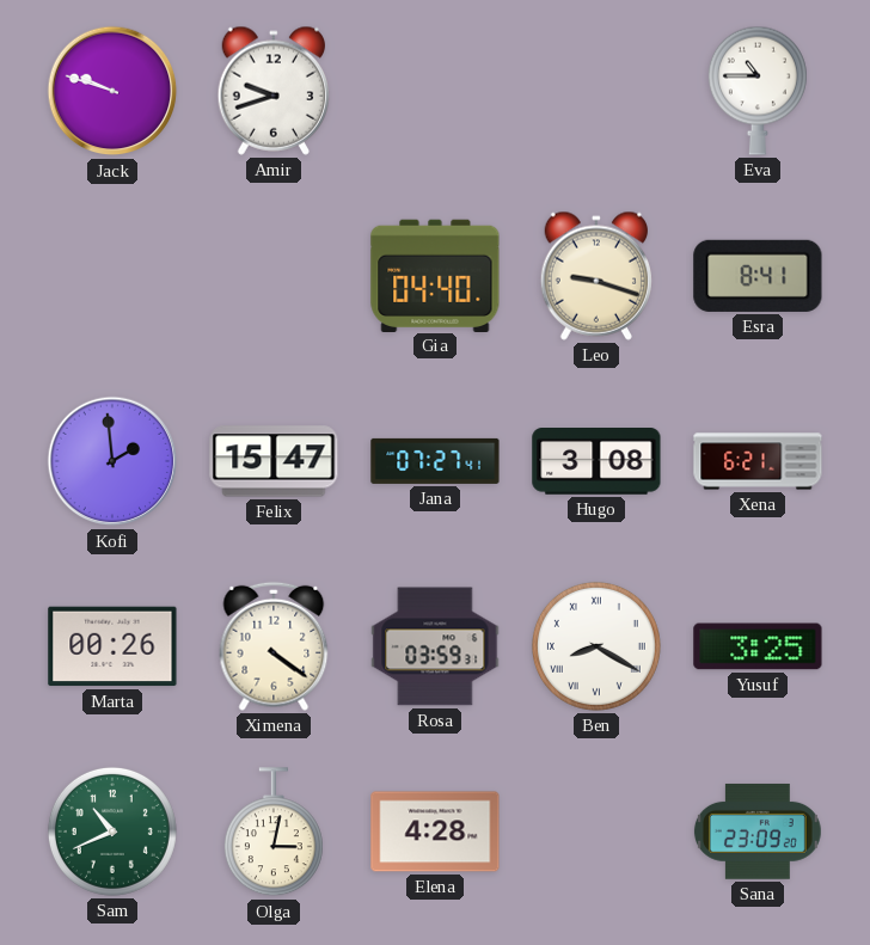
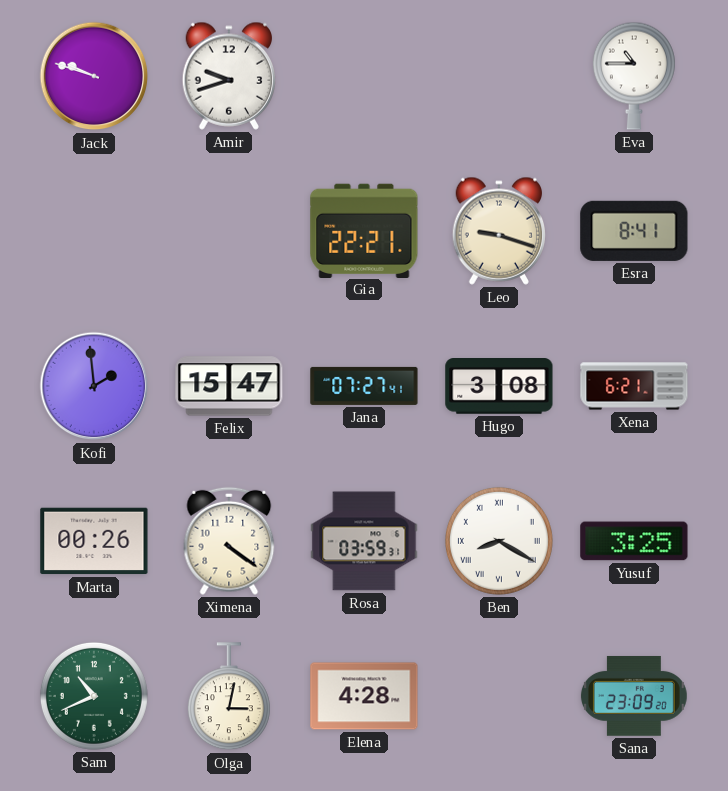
Gia: 04:40 -> 22:21 (364, 230)
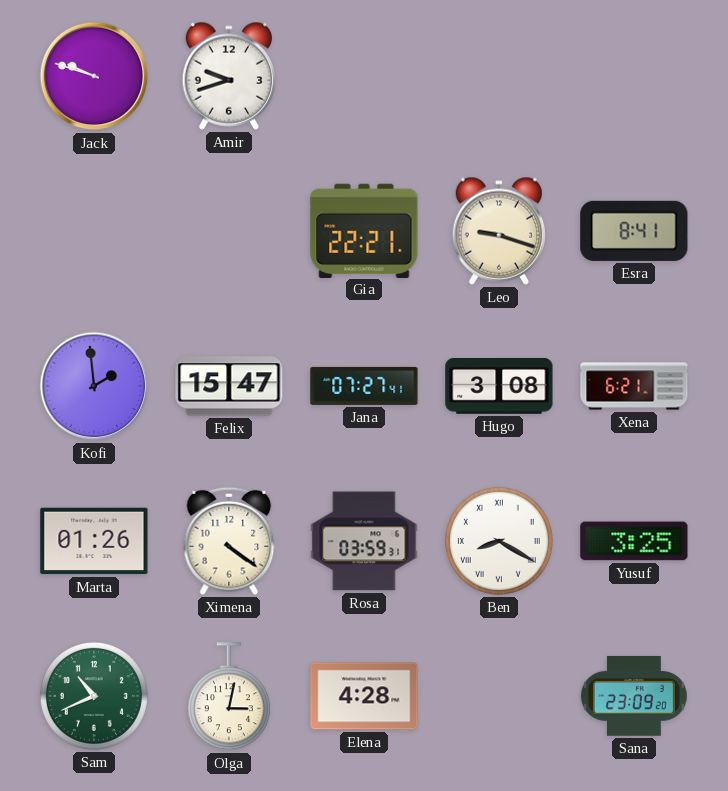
Eva: 10:45 -> none (634, 76)
Marta: 00:26 -> 01:26 (94, 541)
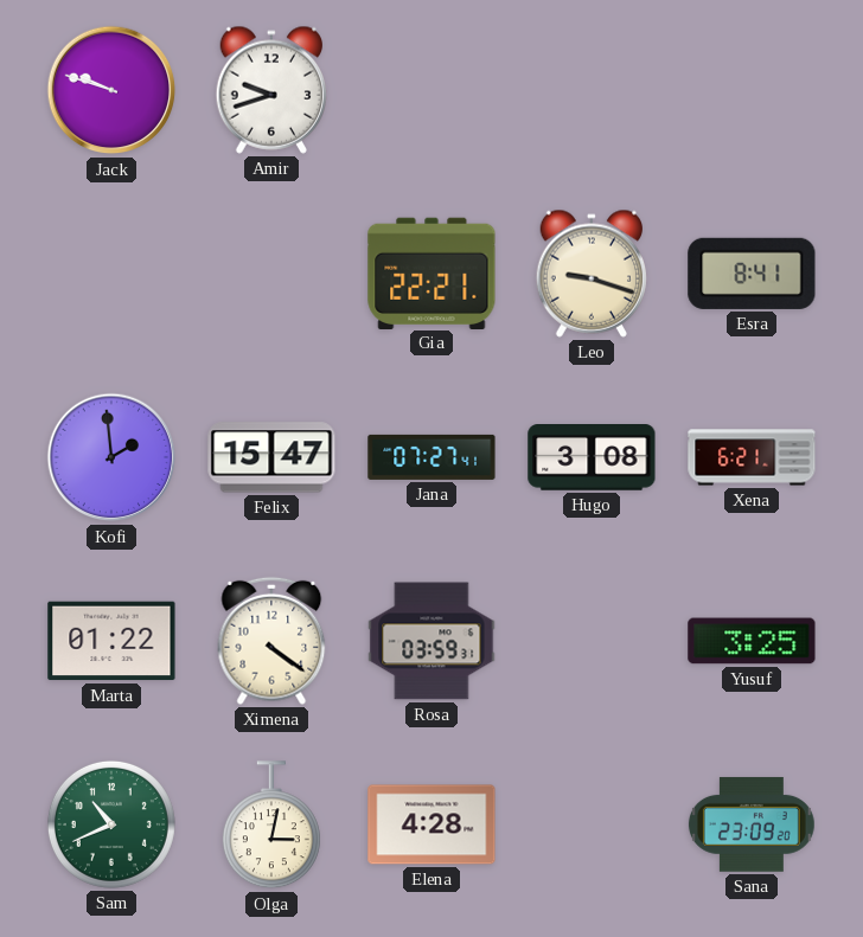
Marta: 01:26 -> 01:22 (111, 641)
Ben: 8:20 -> none (499, 541)
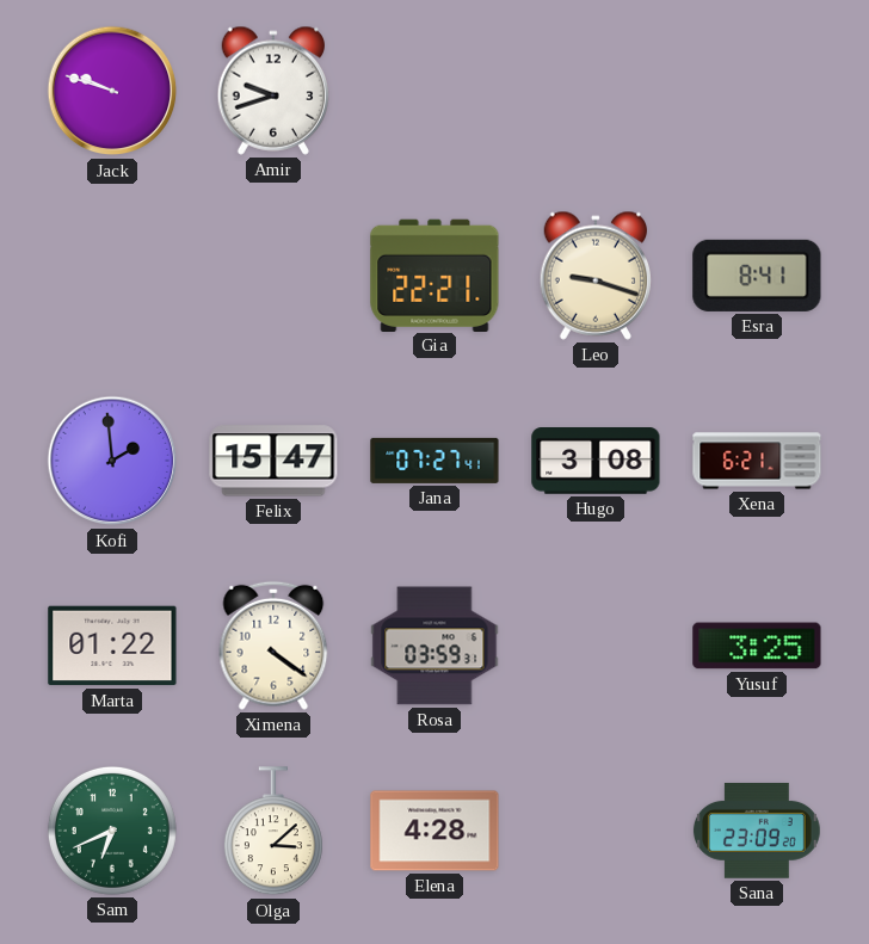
Sam: 10:41 -> 6:41 (112, 831)
Olga: 3:02 -> 3:08 (273, 832)
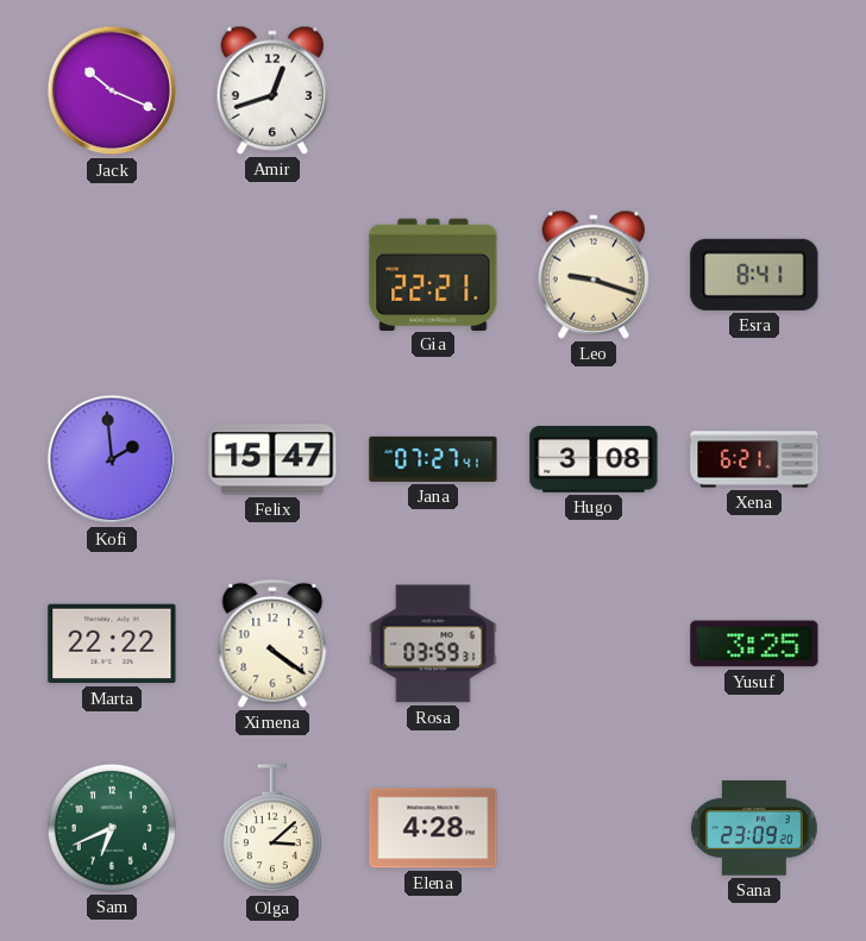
Jack: 9:48 -> 10:19 (112, 90)
Amir: 9:42 -> 12:42 (271, 90)
Marta: 01:22 -> 22:22 (112, 644)
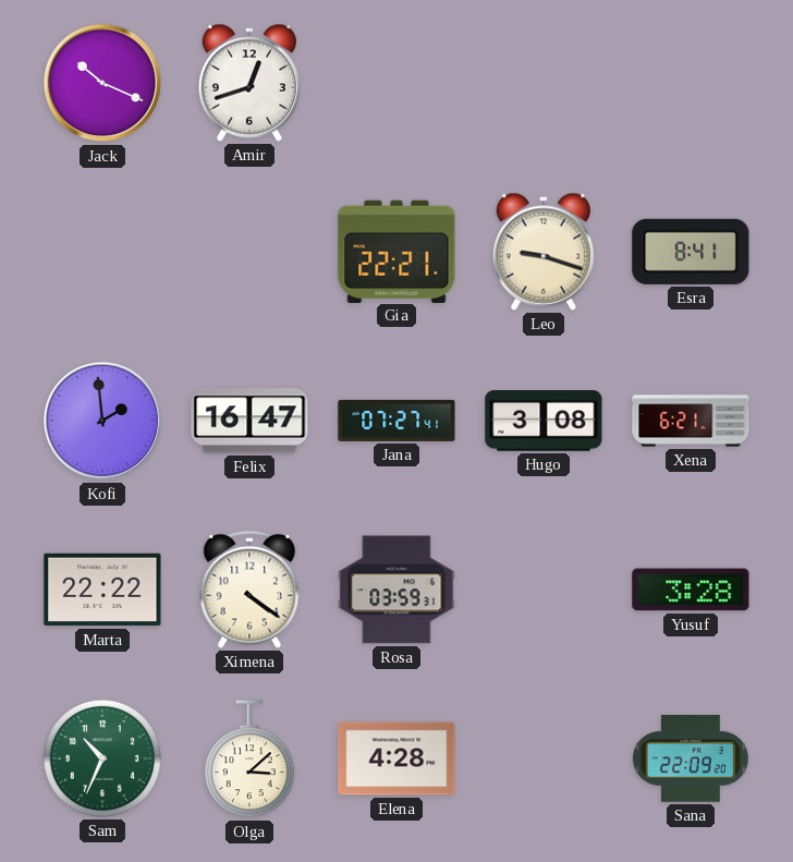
Felix: 15:47 -> 16:47 (249, 421)
Yusuf: 3:25 -> 3:28 (691, 590)
Sam: 6:41 -> 10:34 (102, 758)
Sana: 23:09 -> 22:09 (691, 758)
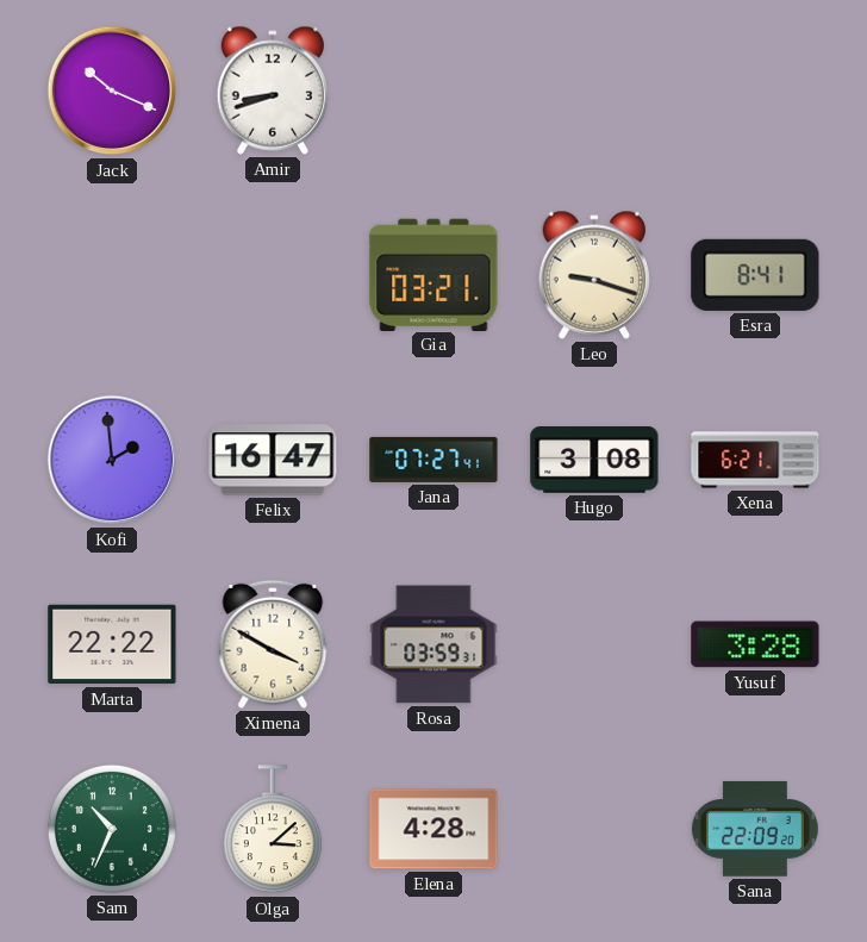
Amir: 12:42 -> 8:42 (272, 91)
Gia: 22:21 -> 03:21 (433, 274)
Ximena: 4:21 -> 3:50 (273, 644)
